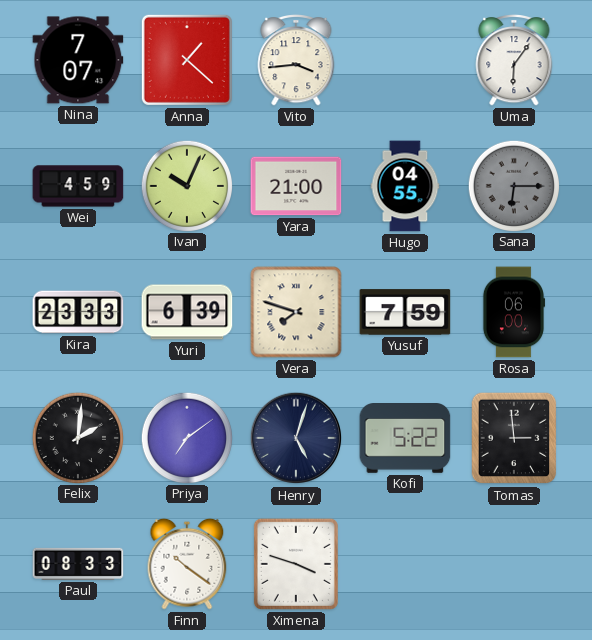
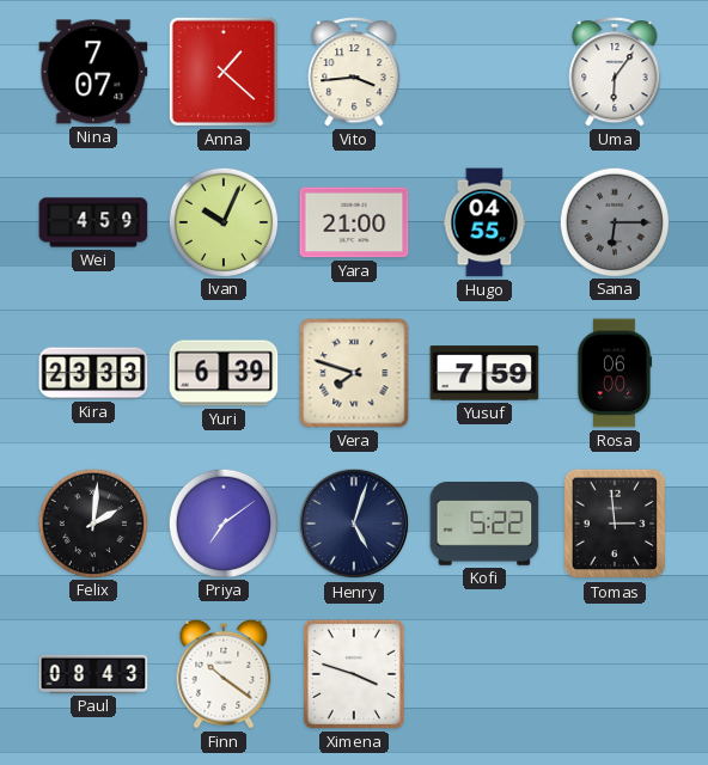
Paul: 08:33 -> 08:43 (93, 674)
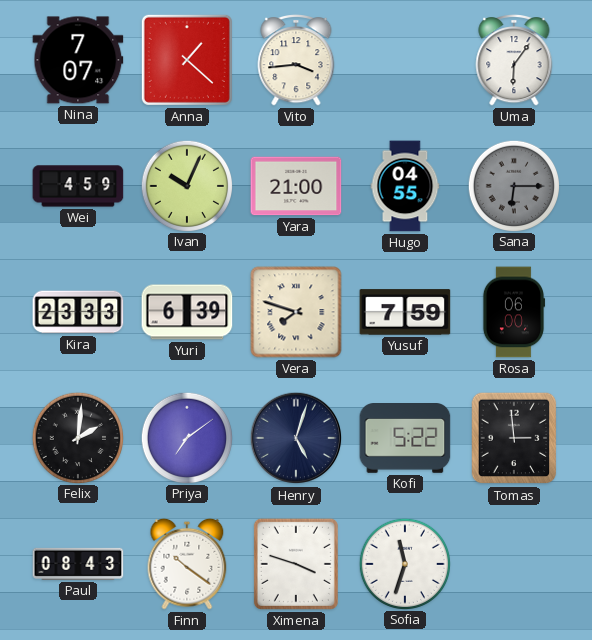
Sofia: none -> 11:33 (404, 563)
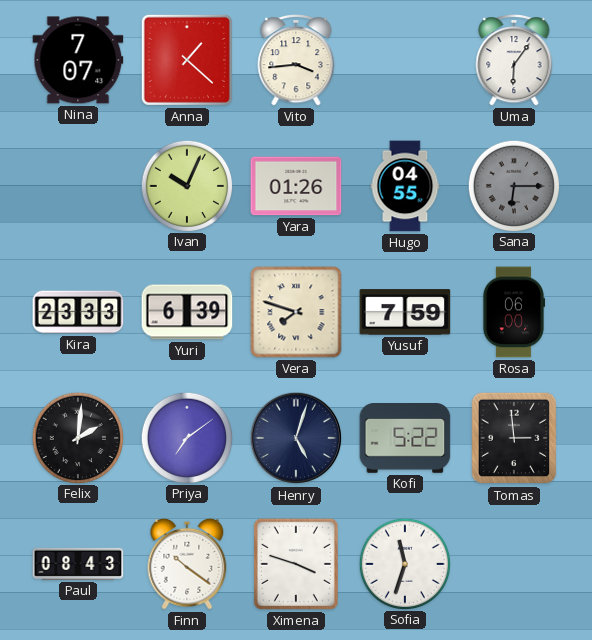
Wei: 4:59 -> none (78, 186)
Yara: 21:00 -> 01:26 (296, 186)
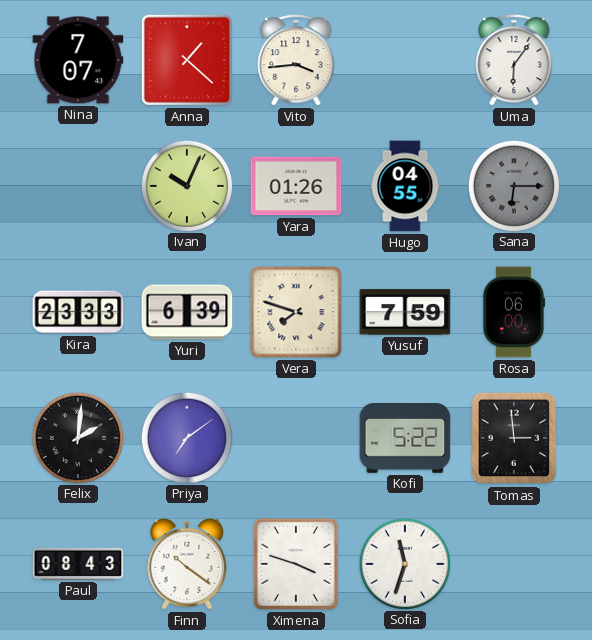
Henry: 5:03 -> none (296, 438)
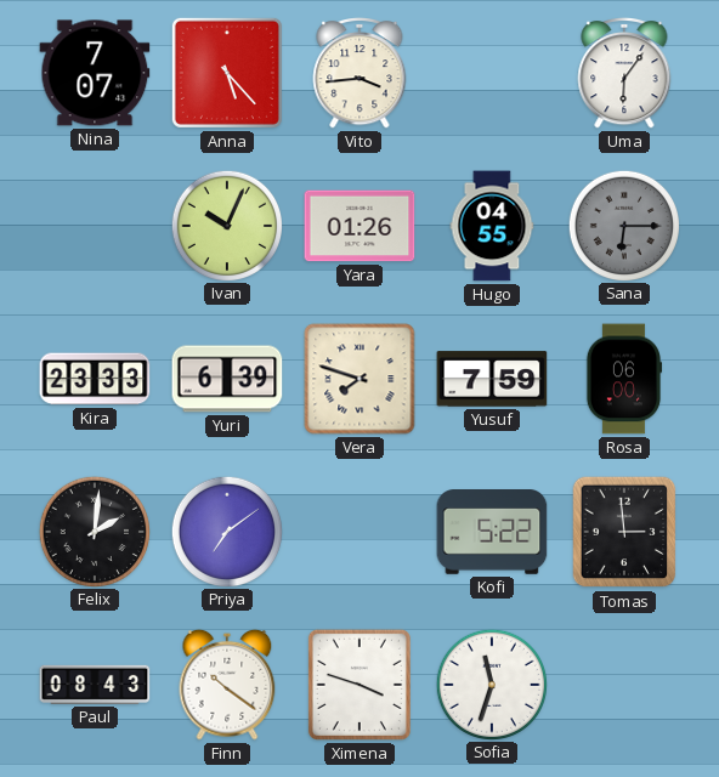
Anna: 1:22 -> 5:23 (227, 73)
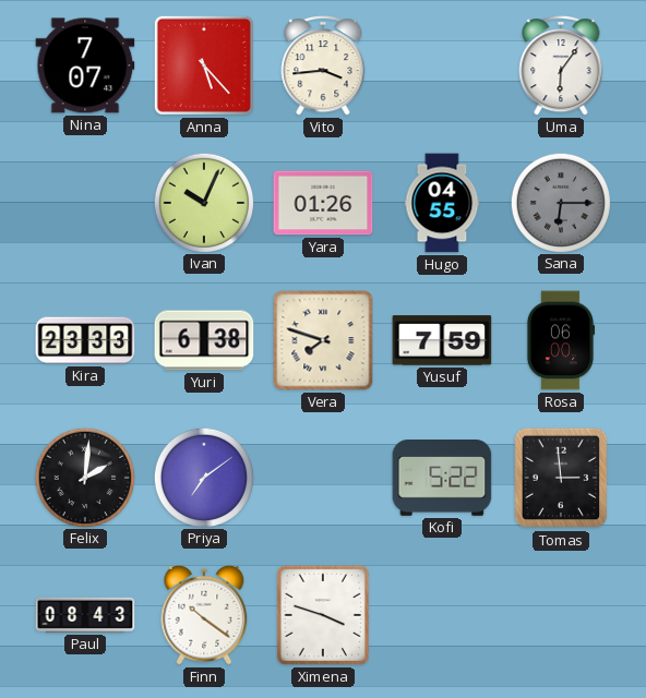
Yuri: 6:39 -> 6:38 (204, 340)
Sofia: 11:33 -> none (491, 684)
